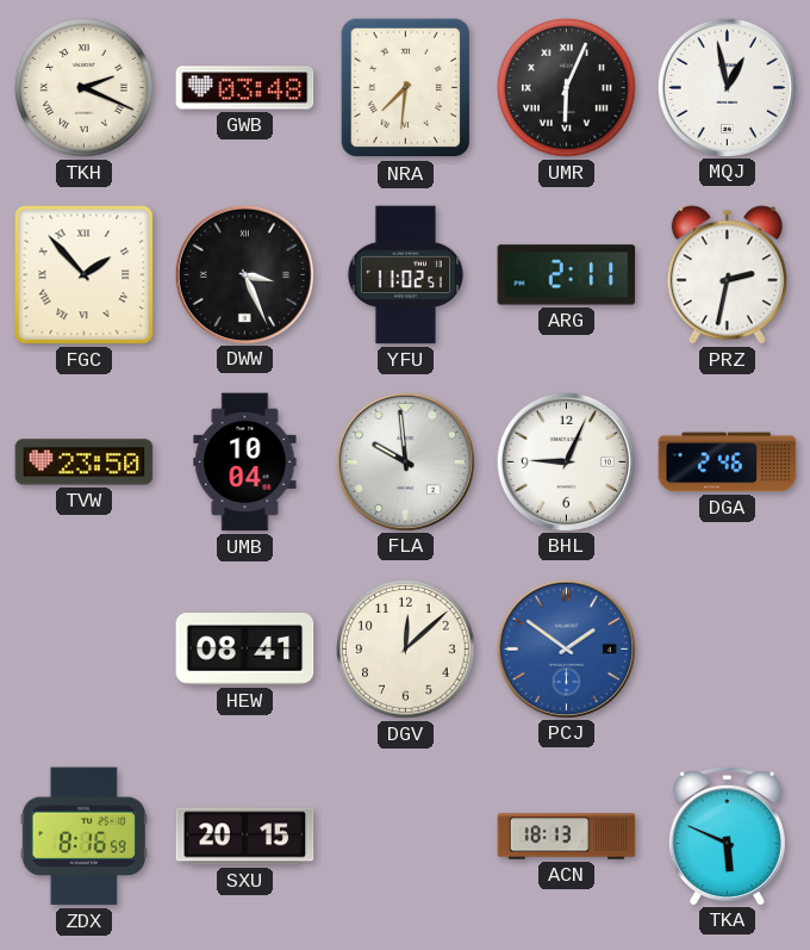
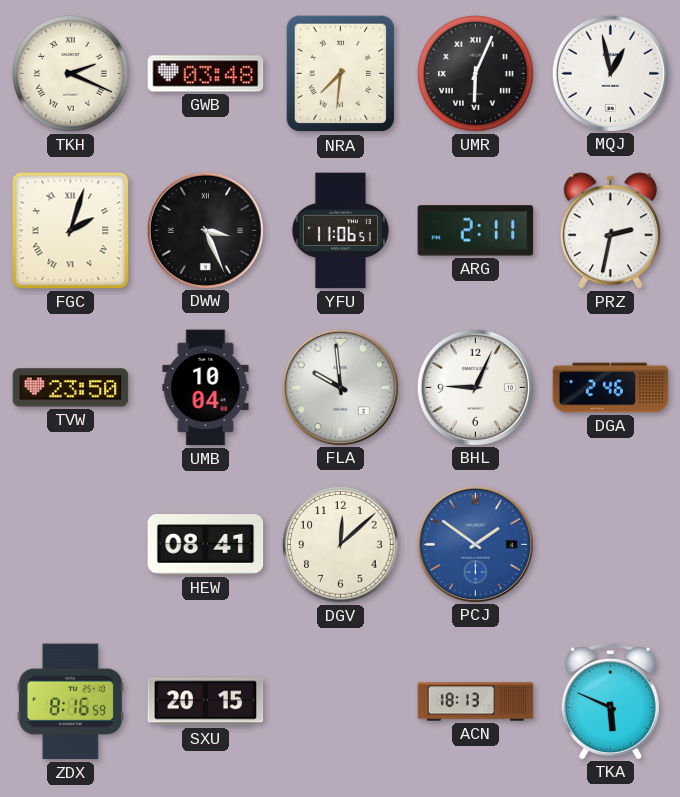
FGC: 1:53 -> 2:03 (71, 231)
YFU: 11:02 -> 11:06 (340, 231)
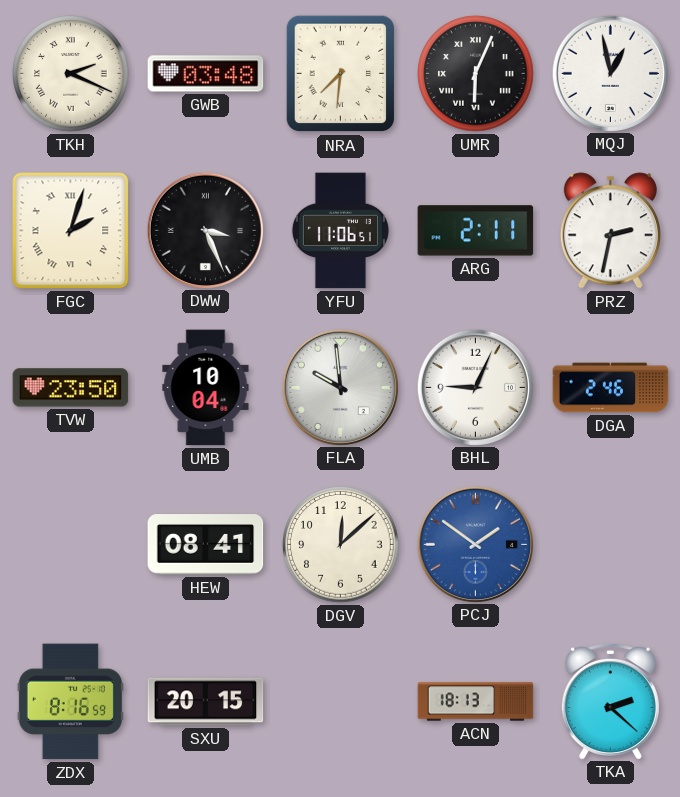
TKA: 5:49 -> 2:22 (610, 701)
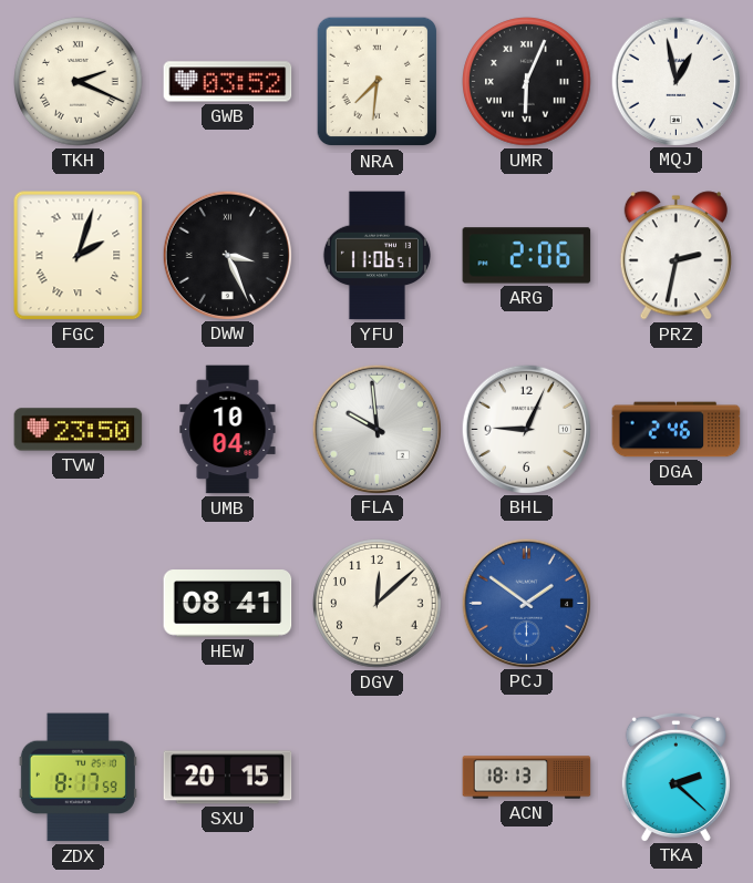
GWB: 03:48 -> 03:52 (228, 82)
ARG: 2:11 -> 2:06 (527, 256)
ZDX: 8:16 -> 8:17 (78, 778)
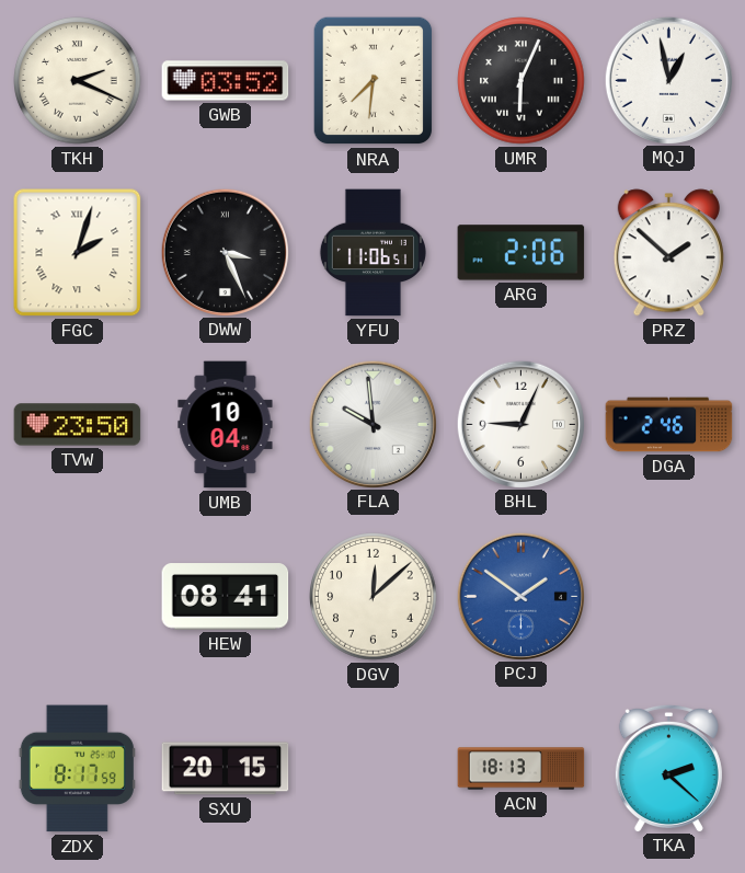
PRZ: 2:32 -> 1:52 (668, 253)
